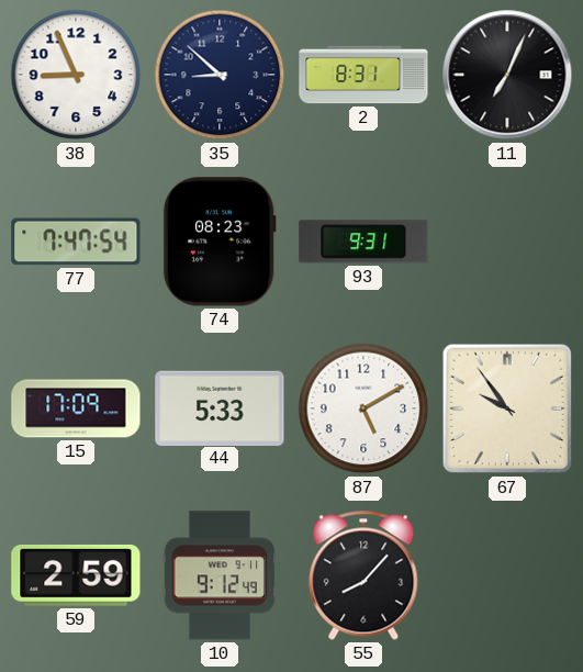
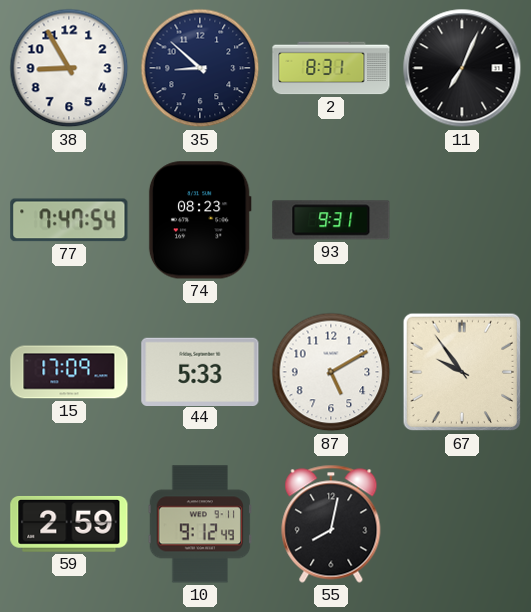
38: 8:56 -> 8:55 (69, 68)
55: 8:07 -> 8:02 (331, 524)
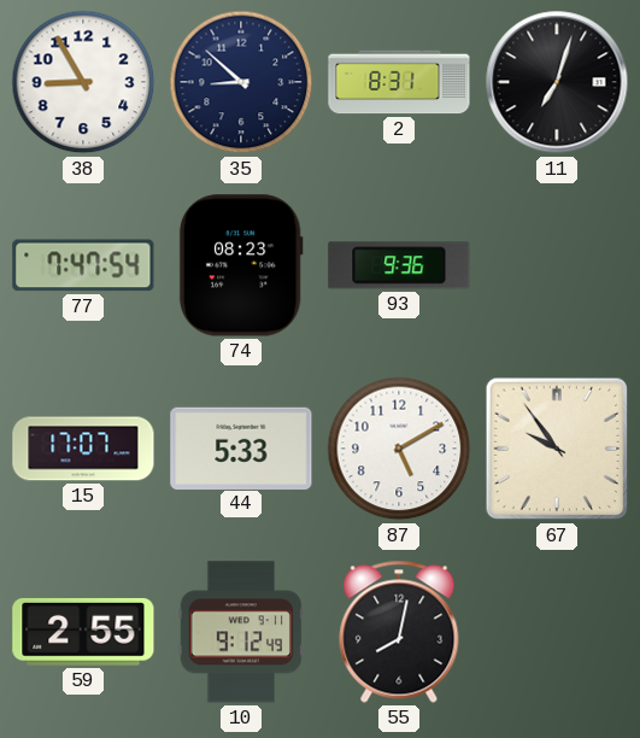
11: 7:04 -> 7:03 (557, 82)
93: 9:31 -> 9:36 (399, 265)
15: 17:09 -> 17:07 (83, 449)
59: 2:59 -> 2:55 (83, 632)
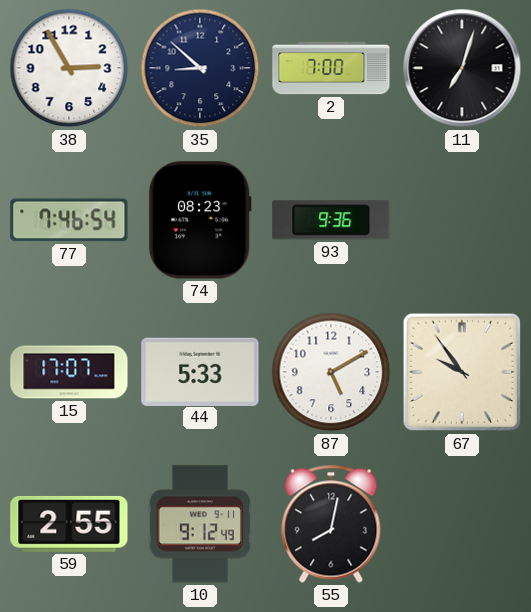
38: 8:55 -> 2:55 (69, 68)
2: 8:31 -> 7:00 (331, 68)
77: 7:47 -> 7:46 (69, 220)
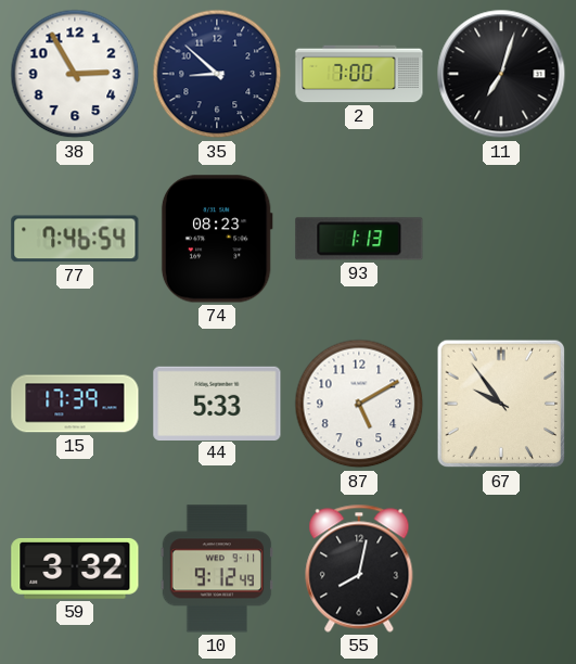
93: 9:36 -> 1:13 (359, 239)
15: 17:07 -> 17:39 (75, 404)
59: 2:55 -> 3:32 (75, 569)
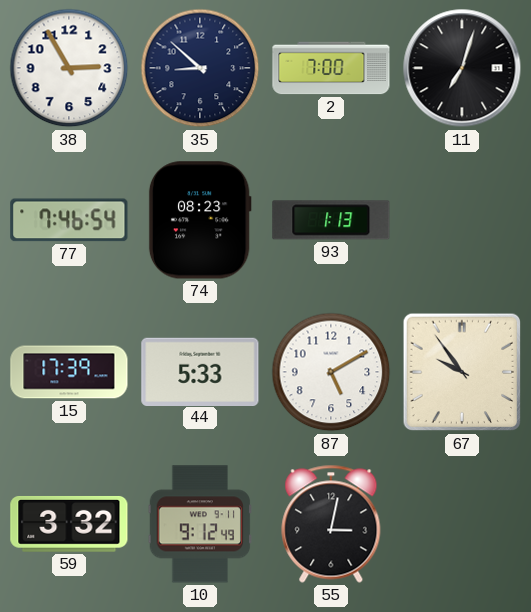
55: 8:02 -> 3:02 (331, 524)
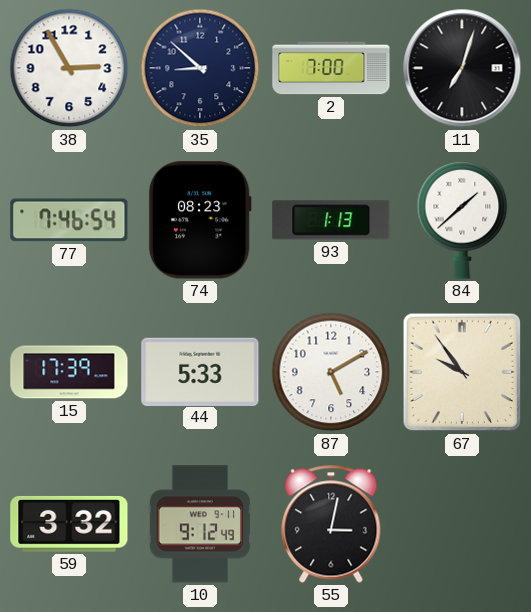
84: none -> 1:38 (462, 220)
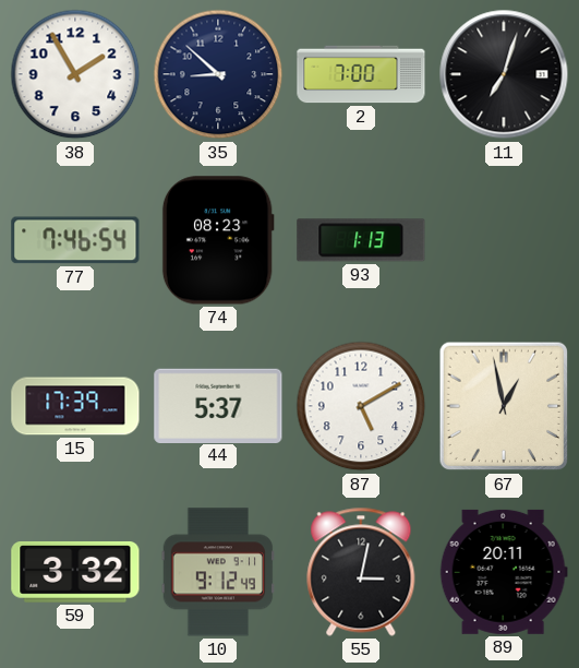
38: 2:55 -> 1:55 (75, 74)
84: 1:38 -> none (462, 220)
44: 5:33 -> 5:37 (218, 405)
67: 9:54 -> 12:58 (504, 406)
89: none -> 20:11 (504, 572)
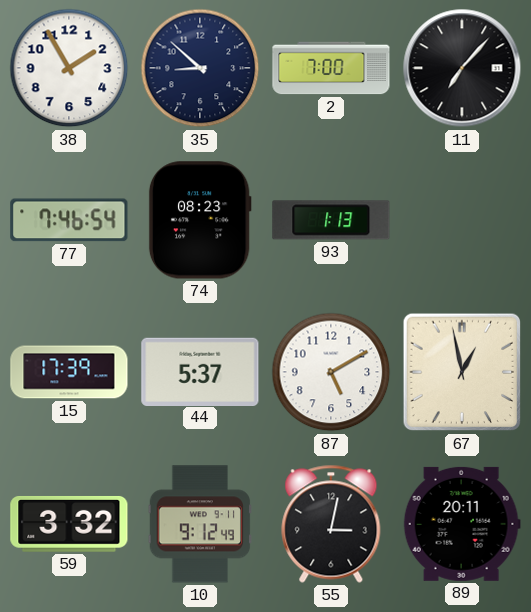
11: 7:03 -> 7:07 (462, 68)
